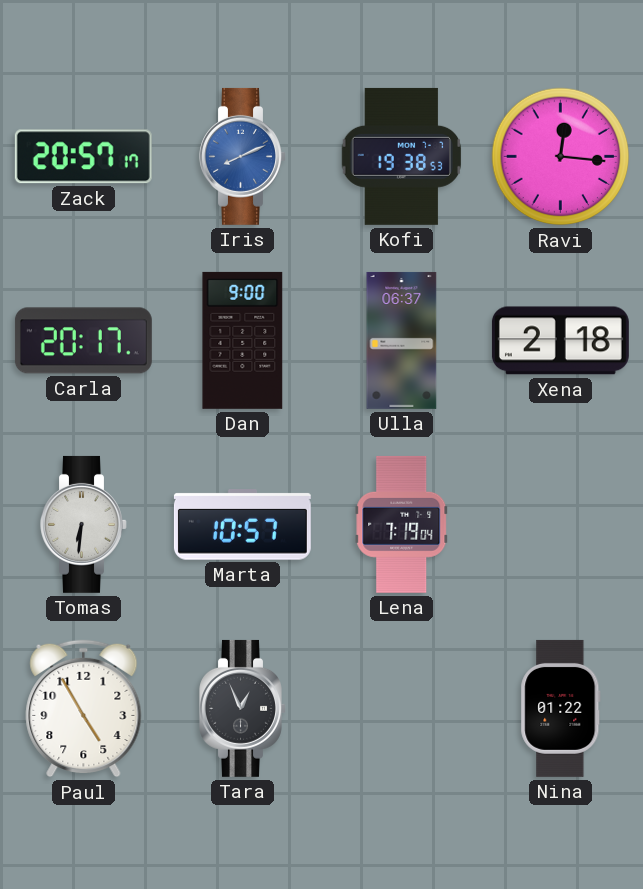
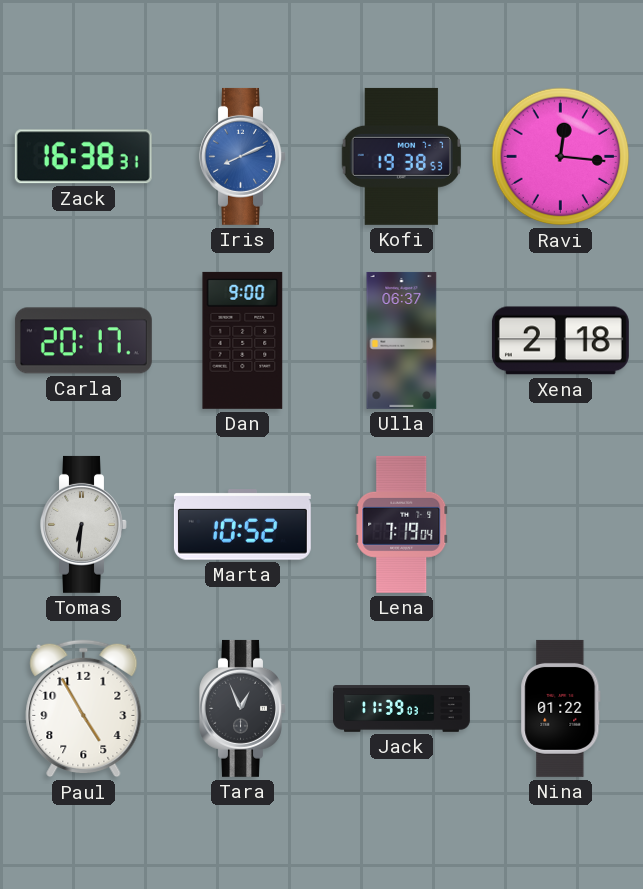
Zack: 20:57 -> 16:38 (83, 157)
Marta: 10:57 -> 10:52 (242, 525)
Jack: none -> 11:39 (402, 709)
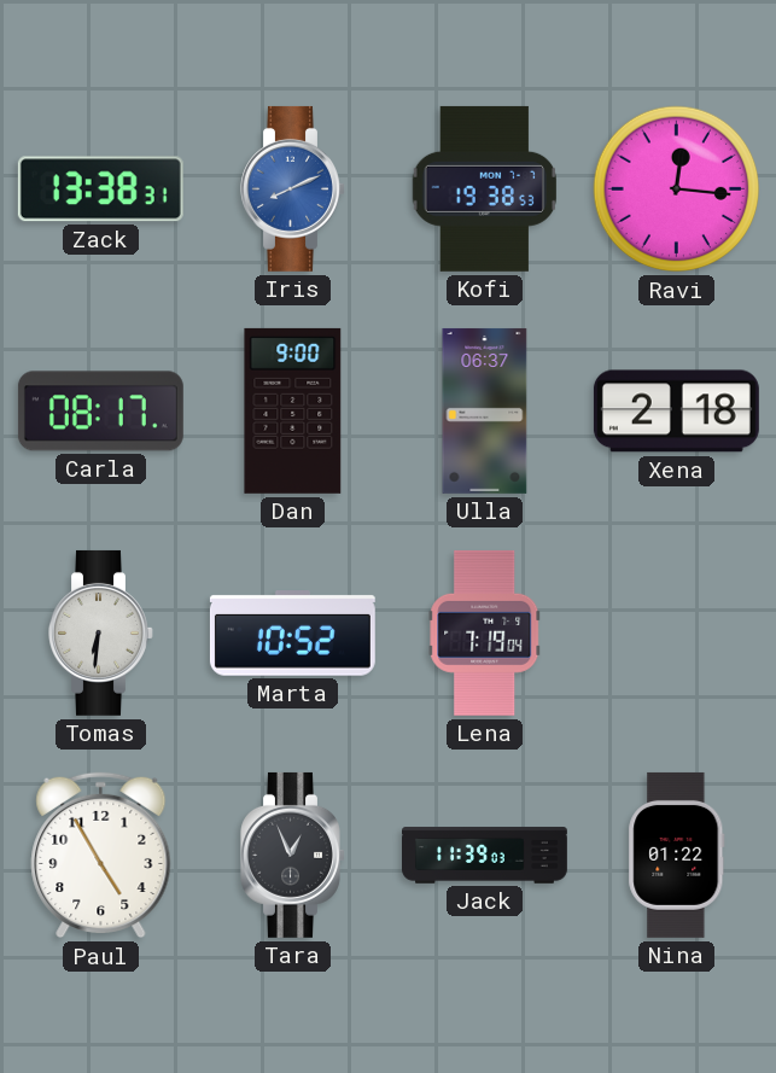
Zack: 16:38 -> 13:38 (100, 189)
Carla: 20:17 -> 08:17 (100, 412)
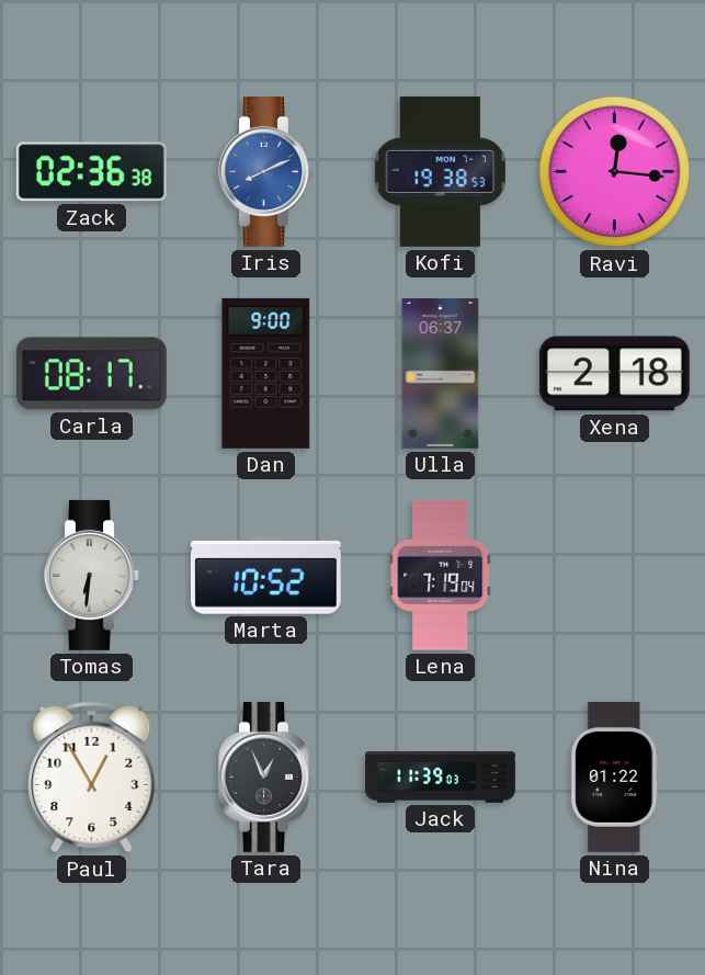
Zack: 13:38 -> 02:36 (91, 172)
Paul: 4:55 -> 12:55 (92, 778)
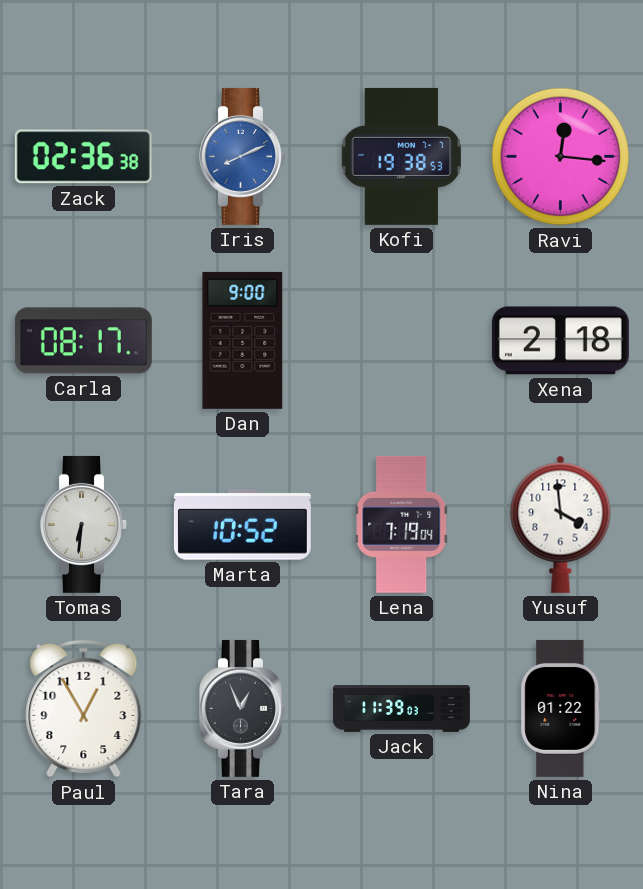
Ulla: 06:37 -> none (441, 373)
Yusuf: none -> 3:59 (561, 524)
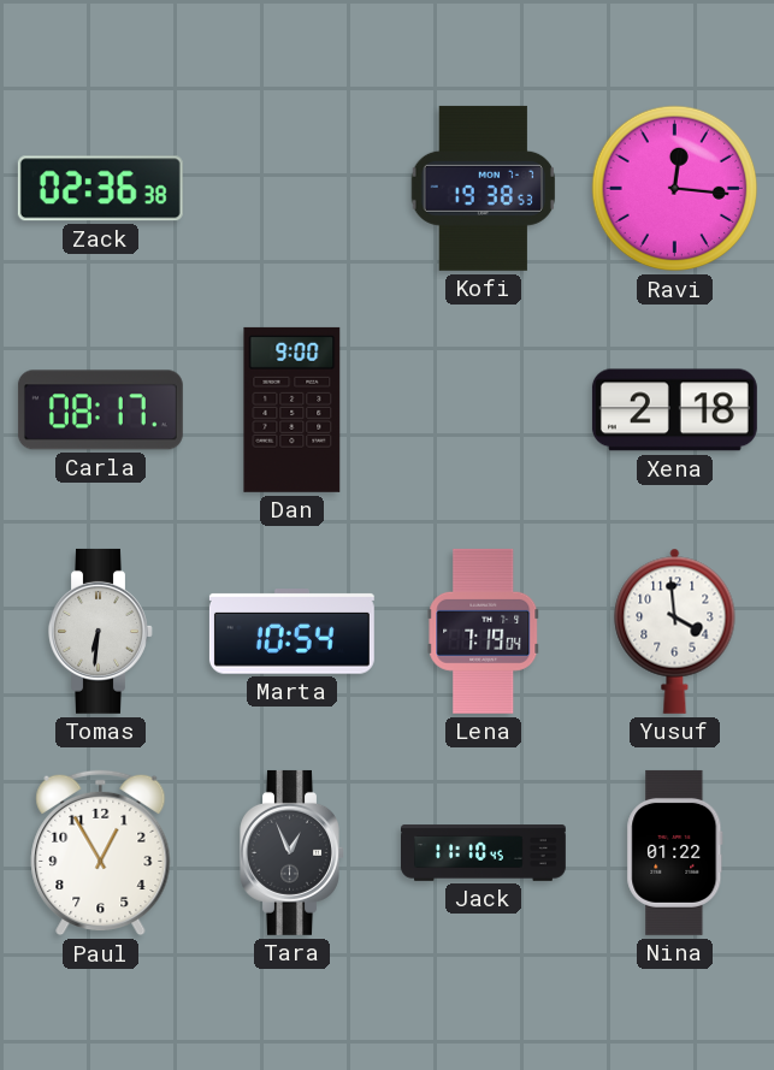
Iris: 8:11 -> none (243, 156)
Marta: 10:52 -> 10:54 (291, 632)
Jack: 11:39 -> 11:10 (484, 853)
